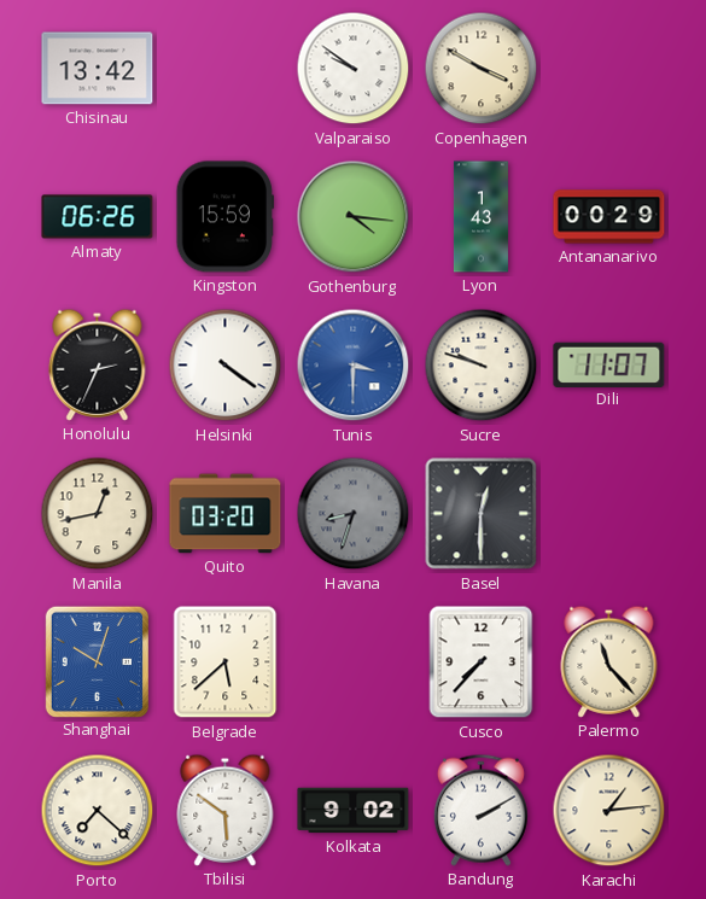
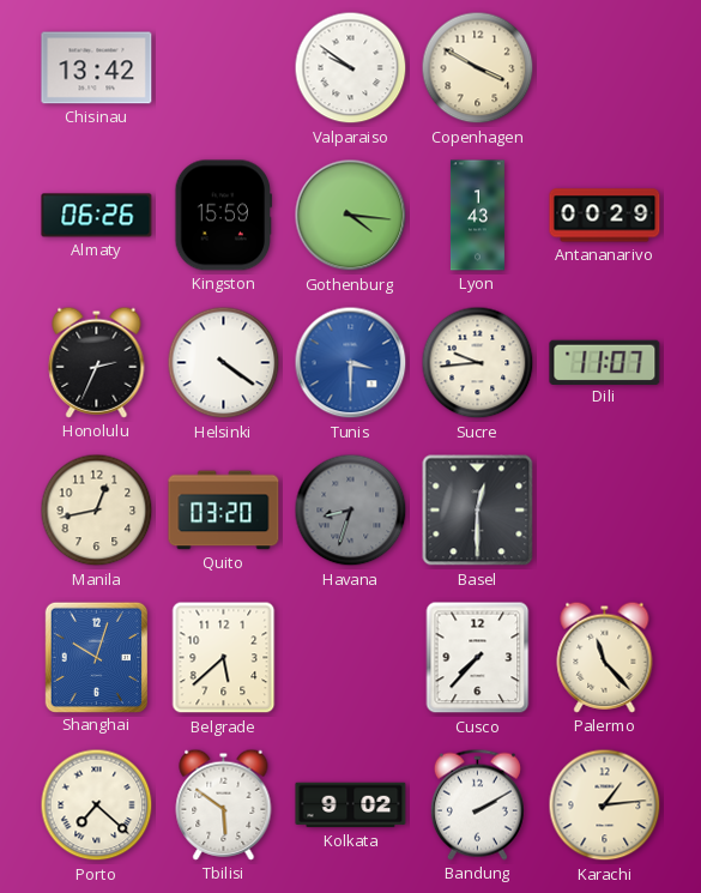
Sucre: 9:48 -> 9:44 (478, 363)
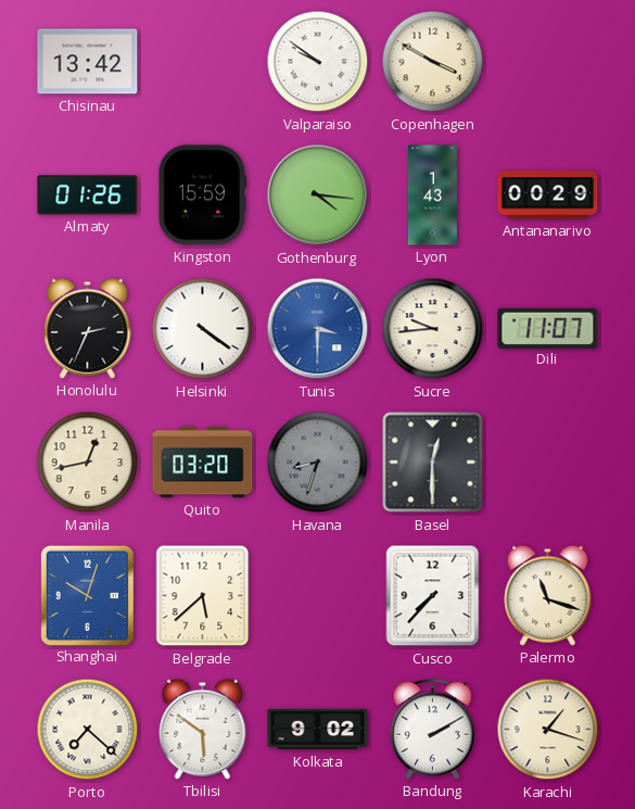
Almaty: 06:26 -> 01:26 (88, 195)
Palermo: 11:23 -> 11:18 (548, 595)
Karachi: 1:14 -> 1:18 (548, 730)
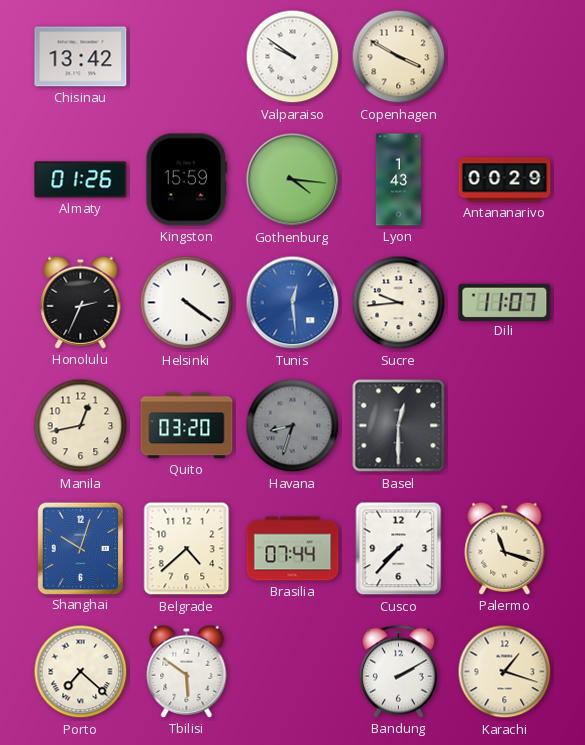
Tunis: 3:30 -> 12:29 (293, 303)
Belgrade: 5:38 -> 4:38 (187, 549)
Brasilia: none -> 07:44 (293, 549)
Kolkata: 9:02 -> none (318, 730)
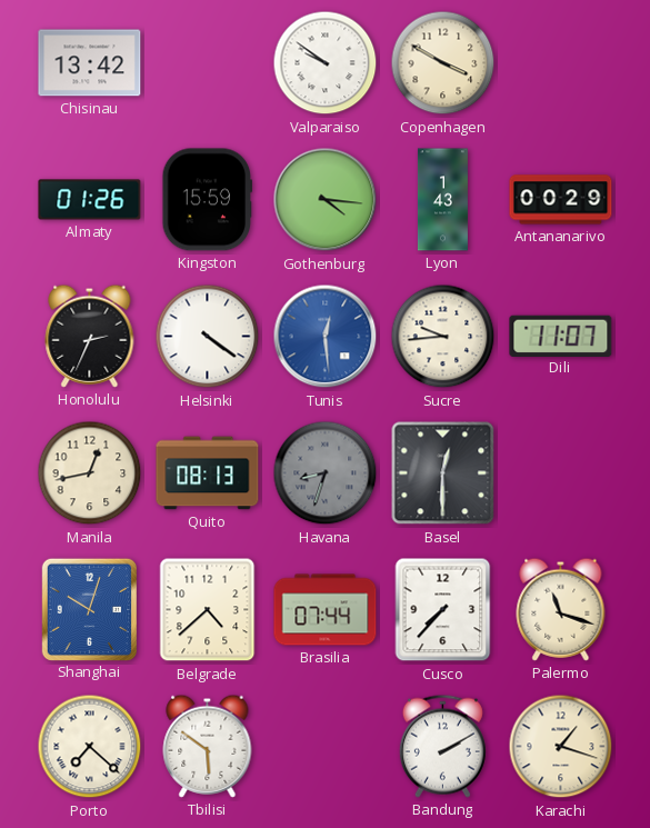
Quito: 03:20 -> 08:13 (208, 473)
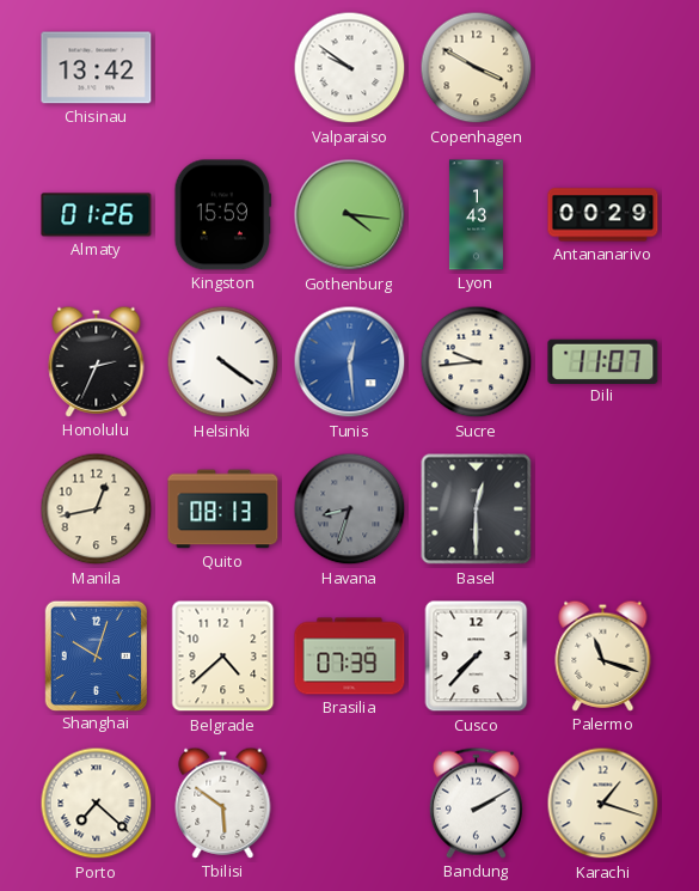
Brasilia: 07:44 -> 07:39 (350, 657)
